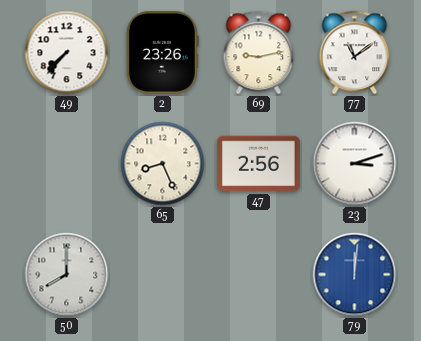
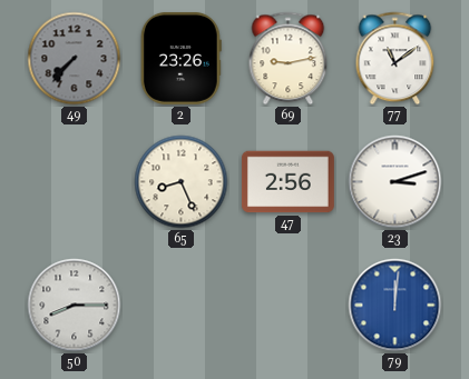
49 dial: white -> grey (75, 59)
50: 8:00 -> 8:15 (75, 306)
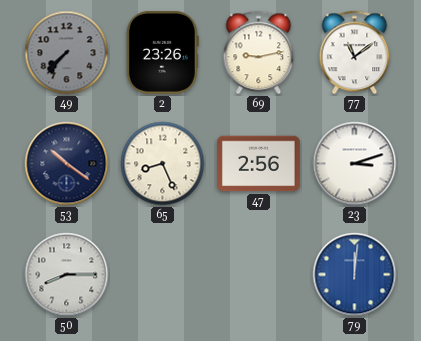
53: none -> 10:21 (67, 164)
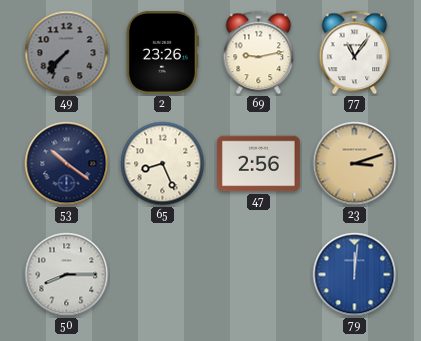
77: 11:09 -> 11:06 (355, 53)
23 dial: white -> champagne (355, 164)
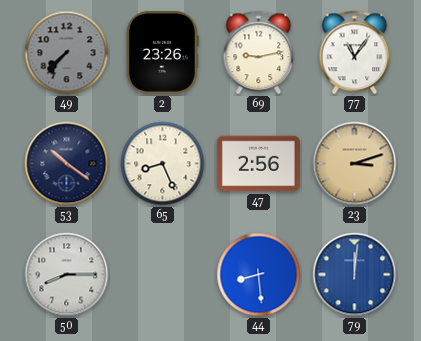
44: none -> 8:29 (259, 275)
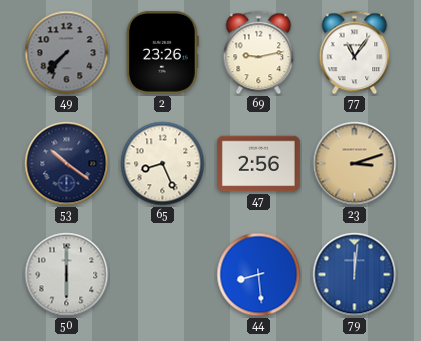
50: 8:15 -> 6:00 (67, 275)
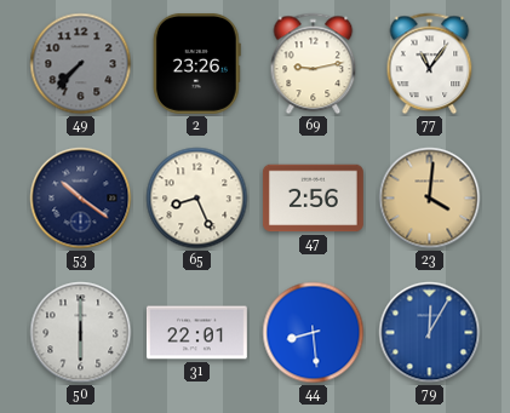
23: 3:12 -> 4:01 (430, 199)
31: none -> 22:01 (196, 333)
79: 12:01 -> 12:05 (430, 333)
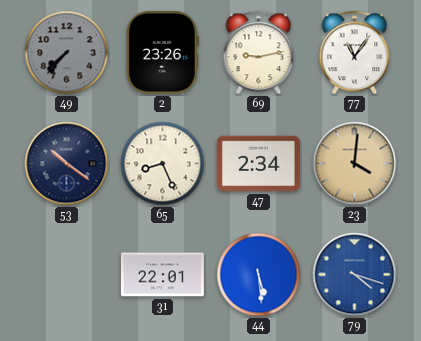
47: 2:56 -> 2:34 (258, 164)
50: 6:00 -> none (81, 333)
44: 8:29 -> 5:29 (259, 275)
79: 12:05 -> 4:18 (355, 275)
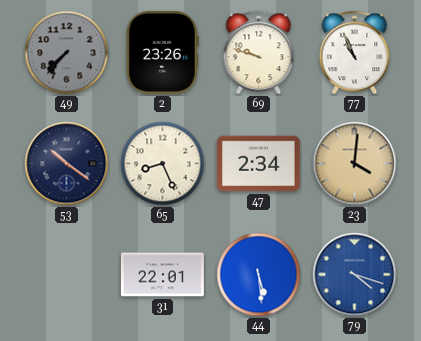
69: 9:13 -> 9:48 (259, 53)
77: 11:06 -> 10:56 (355, 53)
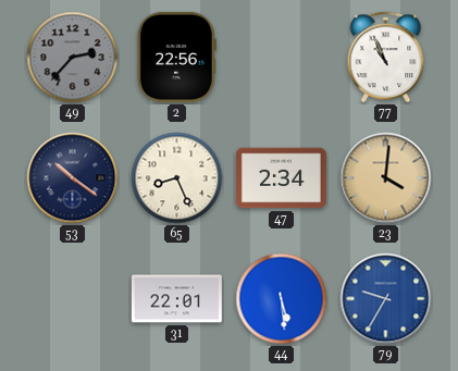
49: 7:37 -> 2:37 (73, 58)
2: 23:26 -> 22:56 (176, 57)
69: 9:48 -> none (259, 53)
79: 4:18 -> 9:35 (386, 299)
